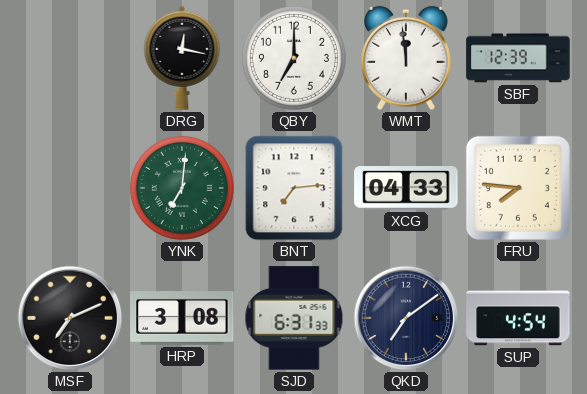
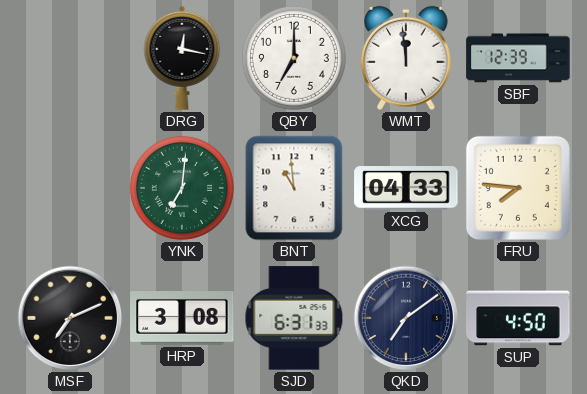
BNT: 7:14 -> 10:59 (294, 188)
SUP: 4:54 -> 4:50 (518, 318)
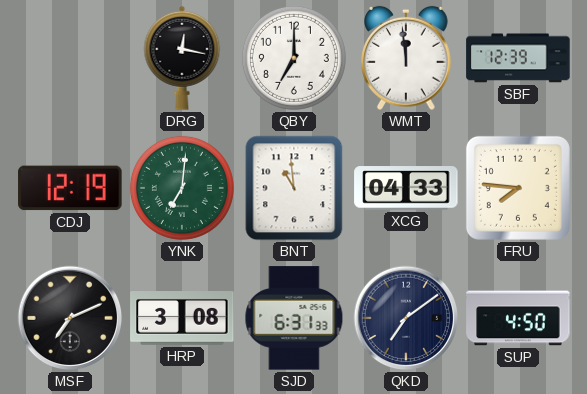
CDJ: none -> 12:19 (70, 188)
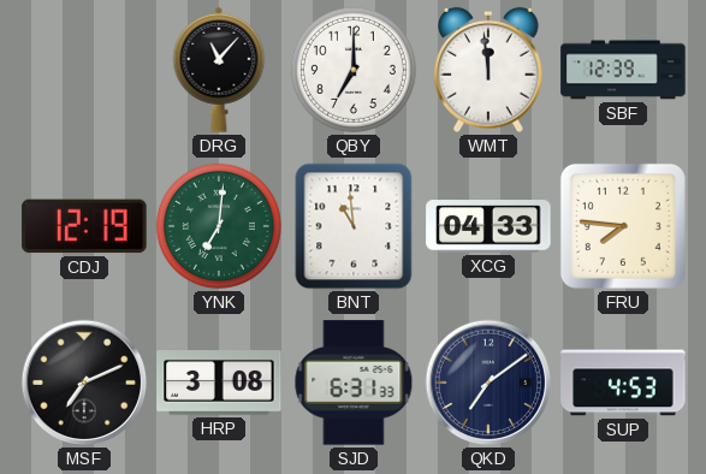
DRG: 12:17 -> 11:07 (219, 70)
SUP: 4:50 -> 4:53 (623, 383)
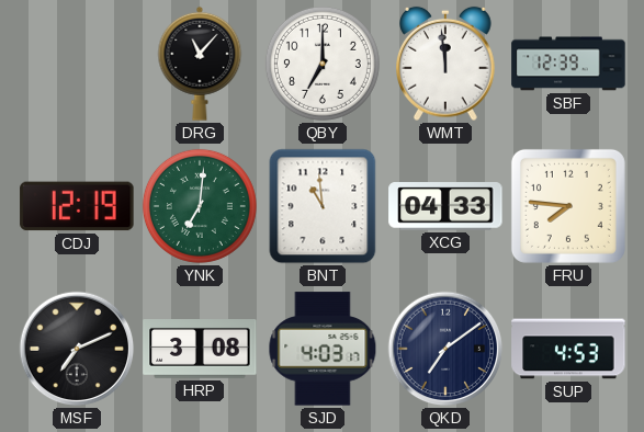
SJD: 6:31 -> 4:03 (323, 349)
